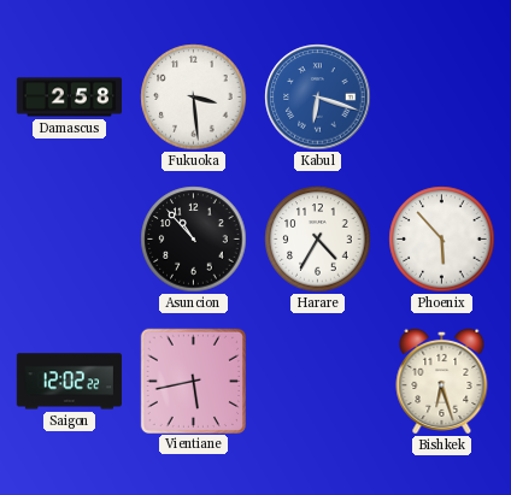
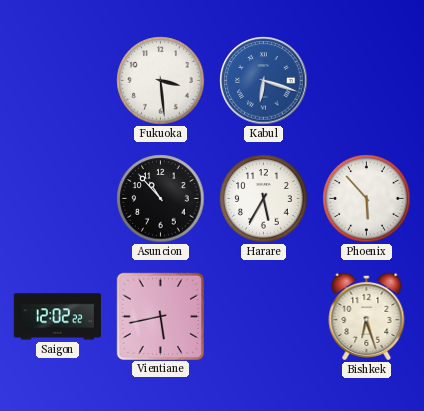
Damascus: 2:58 -> none (69, 98)
Harare: 4:35 -> 5:35 (264, 199)
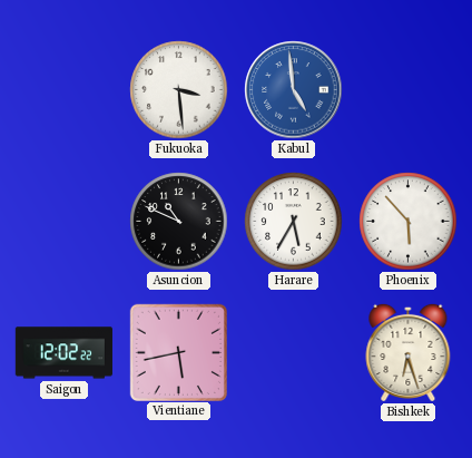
Kabul: 6:18 -> 4:59 (294, 90)
Asuncion: 10:53 -> 10:49 (179, 222)
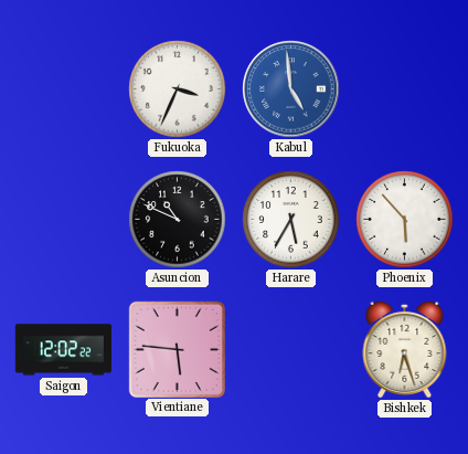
Fukuoka: 3:29 -> 3:34 (178, 89)
Vientiane: 5:43 -> 5:46 (177, 349)
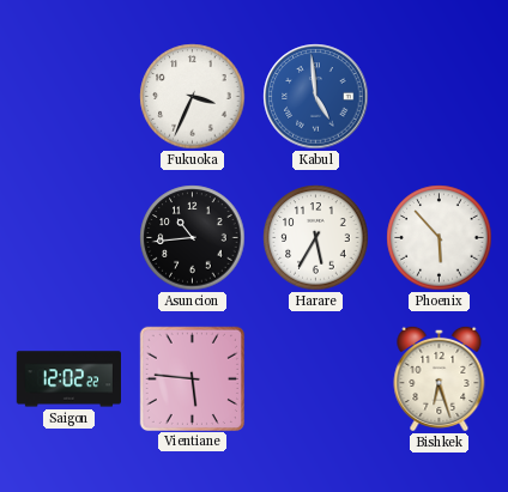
Asuncion: 10:49 -> 10:44 (193, 238)
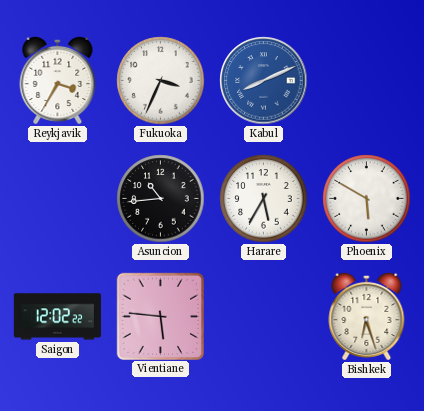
Reykjavik: none -> 3:35 (58, 80)
Kabul: 4:59 -> 8:11 (264, 81)
Phoenix: 5:53 -> 5:50 (367, 199)
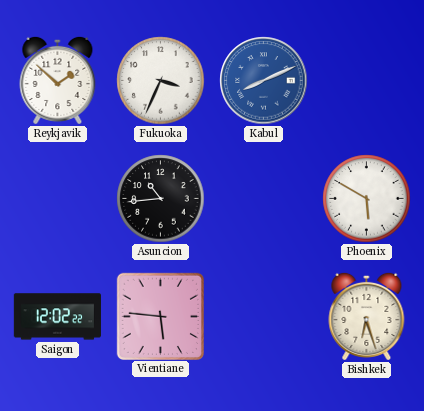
Reykjavik: 3:35 -> 1:52 (58, 80)
Harare: 5:35 -> none (264, 199)
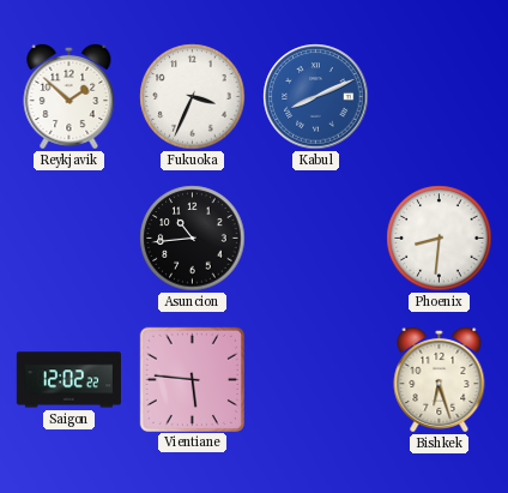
Phoenix: 5:50 -> 8:31 (440, 239)
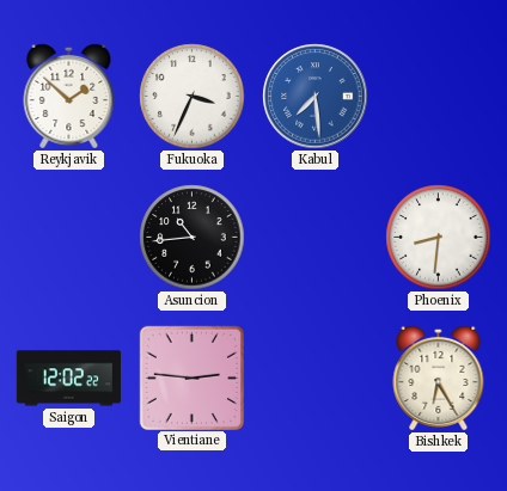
Kabul: 8:11 -> 7:29 (316, 97)
Vientiane: 5:46 -> 2:46 (191, 378)
Bishkek: 6:27 -> 6:25 (439, 378)
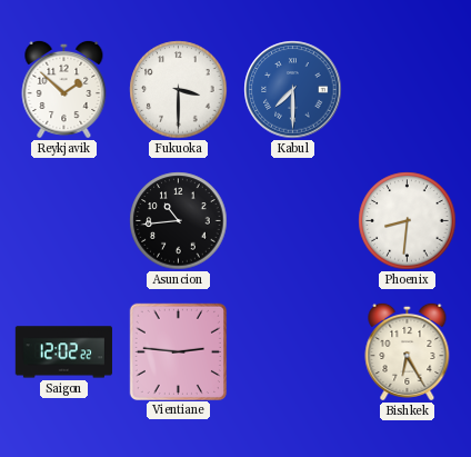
Fukuoka: 3:34 -> 3:30 (179, 90)
Kabul: 7:29 -> 7:30 (293, 90)
